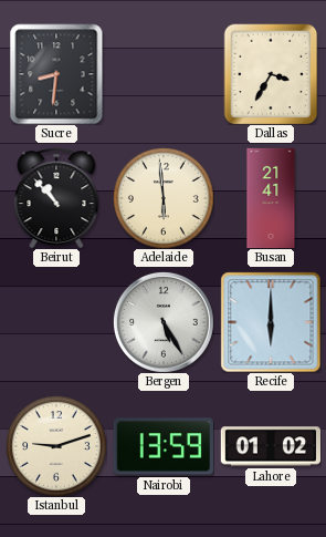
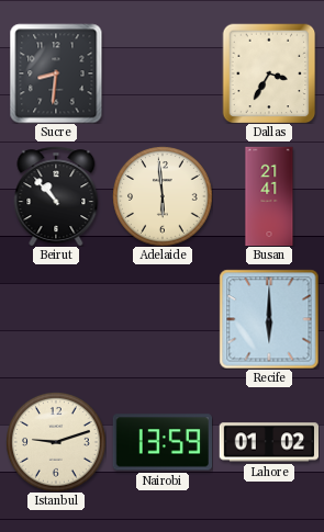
Bergen: 5:25 -> none (164, 322)
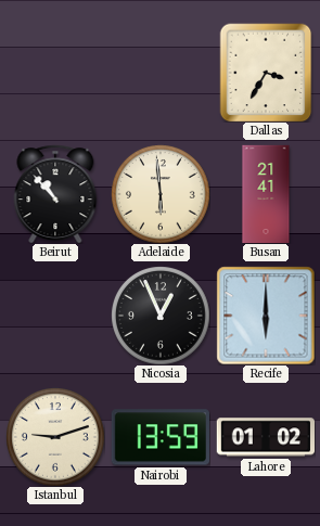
Sucre: 8:31 -> none (56, 73)
Nicosia: none -> 12:56 (161, 316)
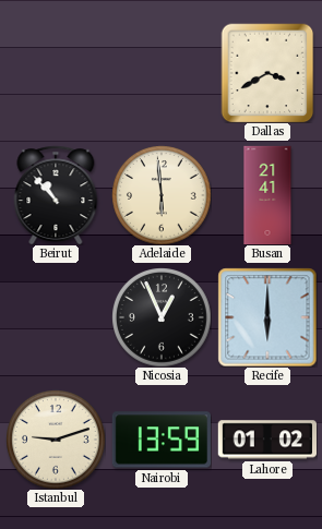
Dallas: 3:35 -> 3:40 (267, 73)
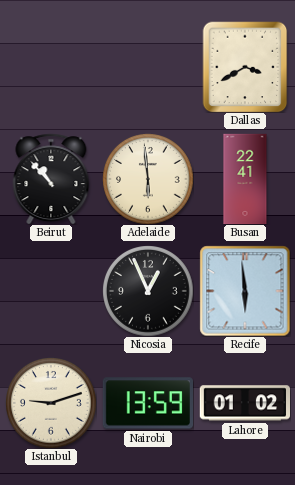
Busan: 21:41 -> 22:41 (245, 179)
Recife: 6:00 -> 5:59 (245, 291)
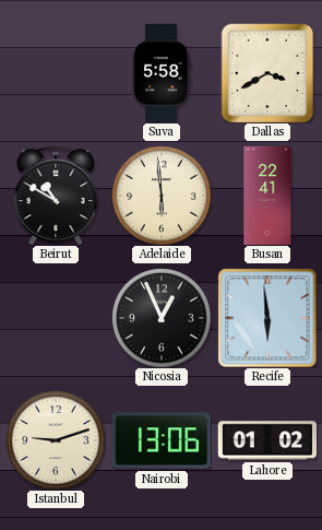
Suva: none -> 5:58 (162, 72)
Beirut: 10:53 -> 10:50 (56, 196)
Nairobi: 13:59 -> 13:06 (160, 440)
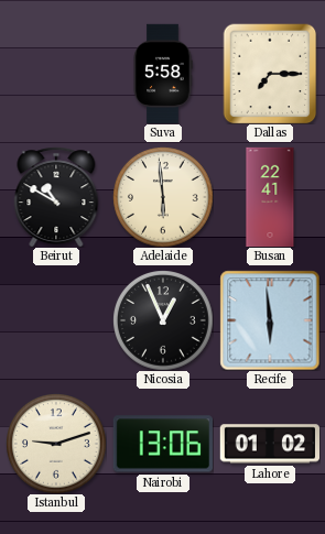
Dallas: 3:40 -> 7:15 (270, 74)
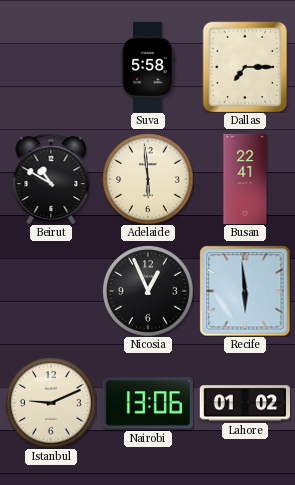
Istanbul: 9:12 -> 9:11 (51, 403)
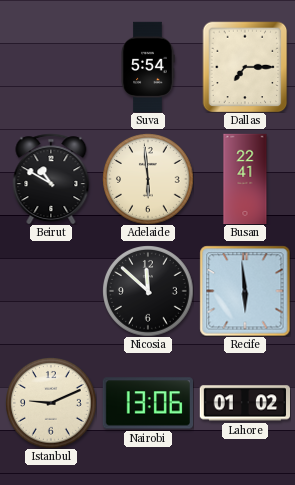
Suva: 5:58 -> 5:54 (148, 66)
Nicosia: 12:56 -> 11:52 (148, 291)
